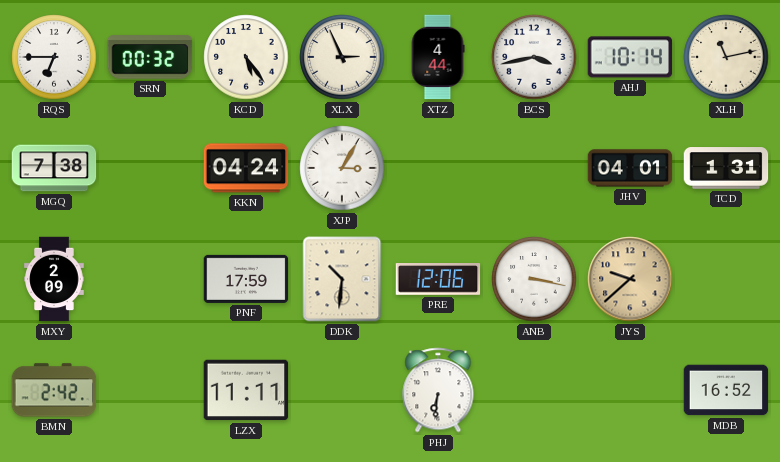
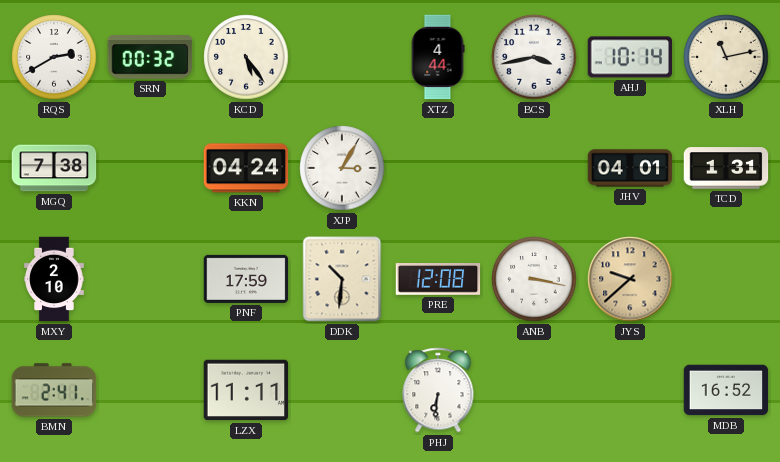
RQS: 6:45 -> 2:40 (54, 57)
XLX: 2:56 -> none (342, 57)
MXY: 2:09 -> 2:10 (54, 279)
PRE: 12:06 -> 12:08 (438, 280)
BMN: 2:42 -> 2:41 (54, 390)
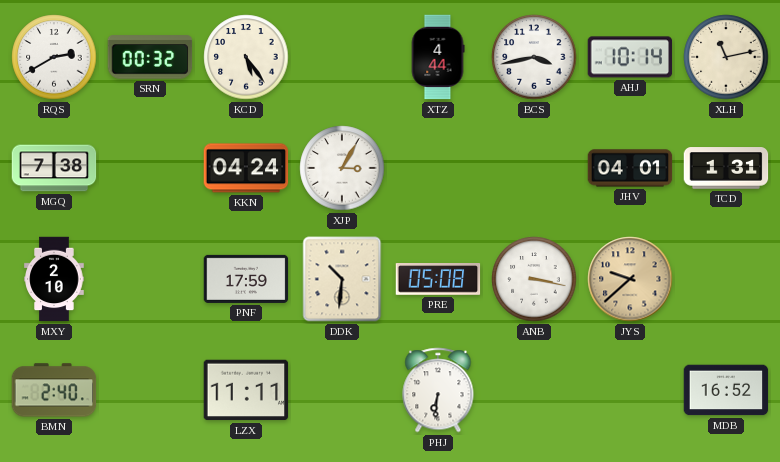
PRE: 12:08 -> 05:08 (438, 280)
BMN: 2:41 -> 2:40 (54, 390)
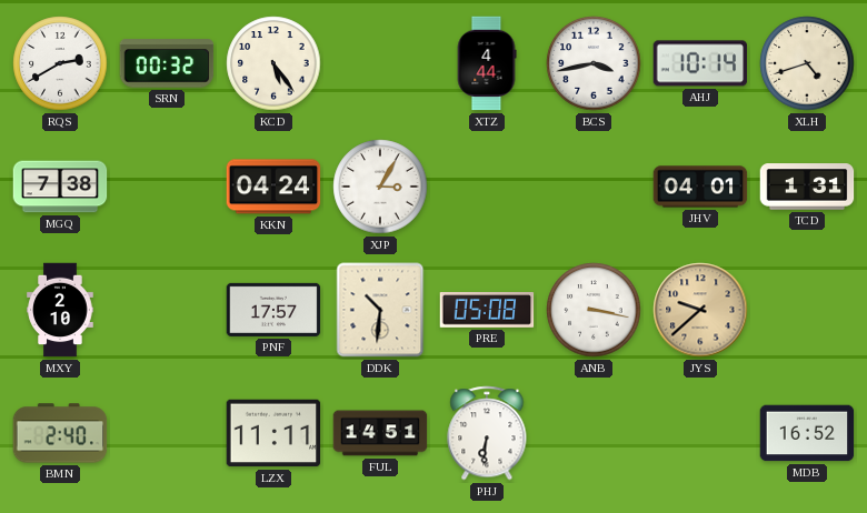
XLH: 11:13 -> 4:42 (807, 63)
PNF: 17:59 -> 17:57 (273, 310)
FUL: none -> 14:51 (380, 433)
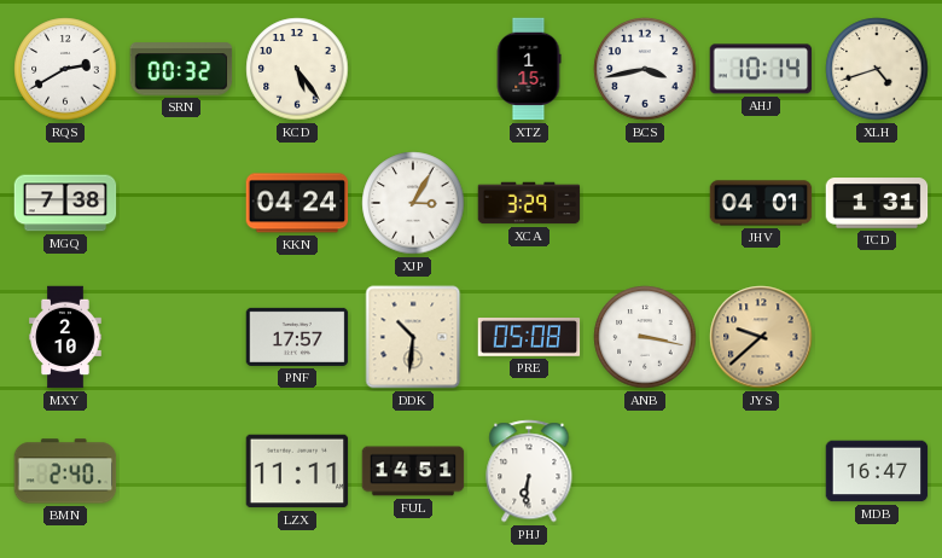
XTZ: 4:44 -> 1:15 (529, 69)
XCA: none -> 3:29 (529, 203)
MDB: 16:52 -> 16:47 (877, 471)
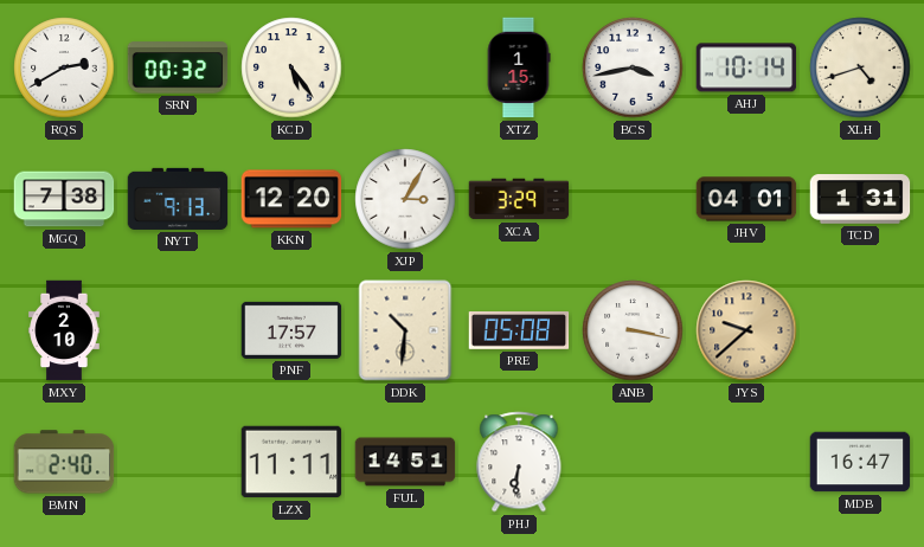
NYT: none -> 9:13 (178, 199)
KKN: 04:24 -> 12:20 (291, 199)
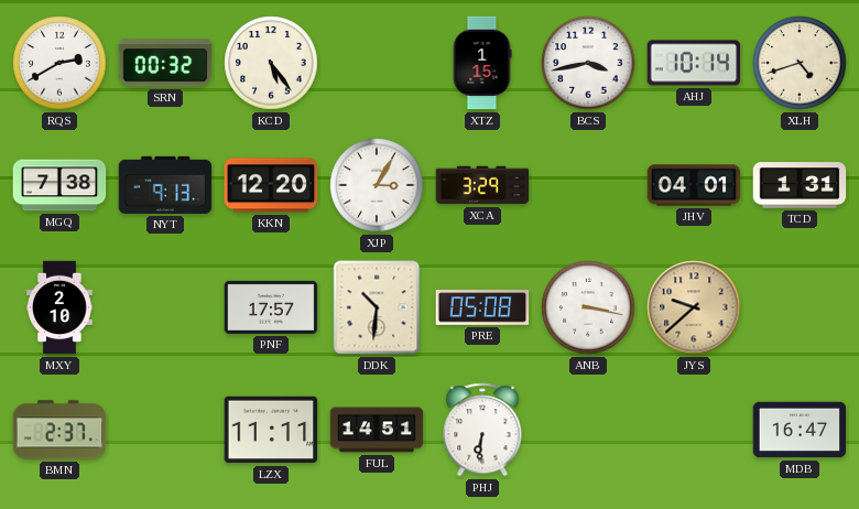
BMN: 2:40 -> 2:37 (59, 430)
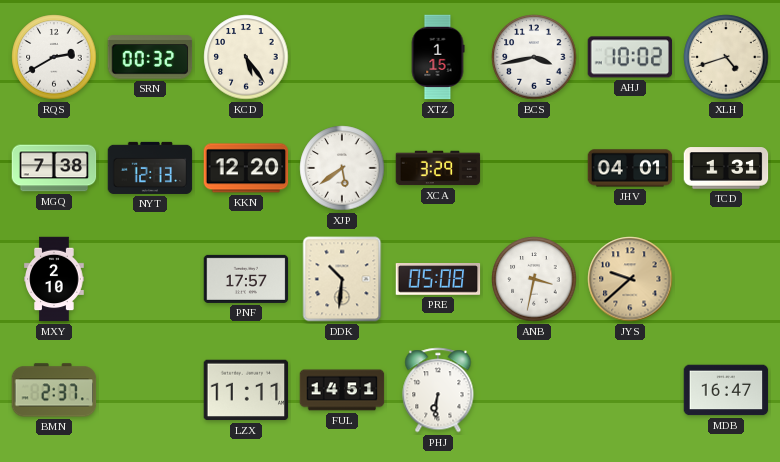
AHJ: 10:14 -> 10:02 (630, 57)
NYT: 9:13 -> 12:13 (150, 168)
XJP: 3:05 -> 5:39 (342, 168)
ANB: 3:17 -> 3:32 (534, 279)
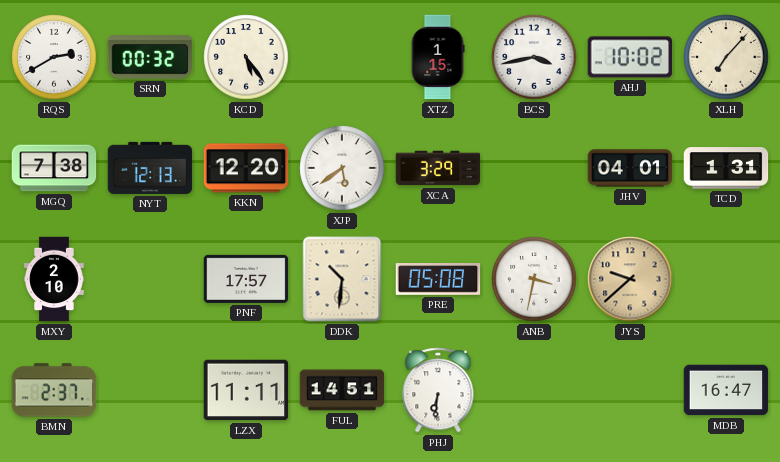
XLH: 4:42 -> 7:07 (726, 57)
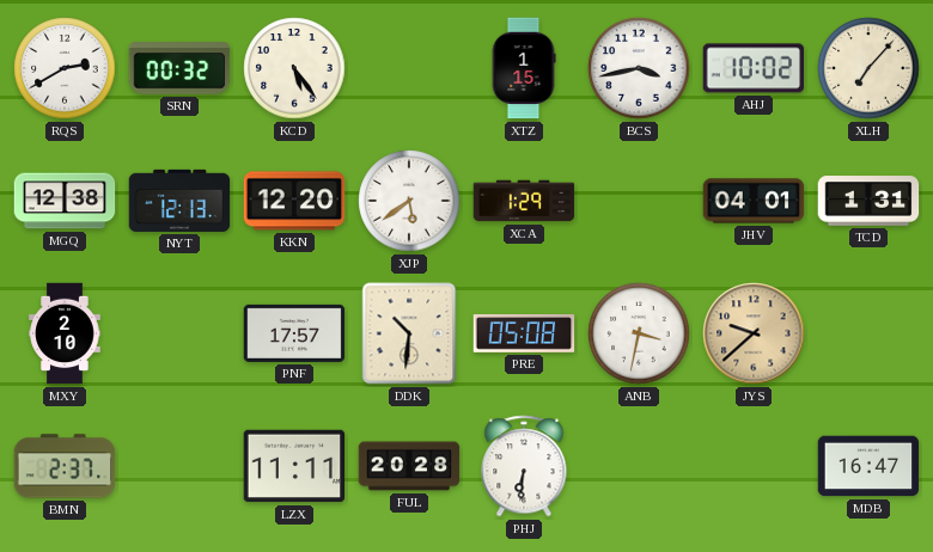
MGQ: 7:38 -> 12:38 (65, 201)
XCA: 3:29 -> 1:29 (524, 201)
FUL: 14:51 -> 20:28 (409, 466)
